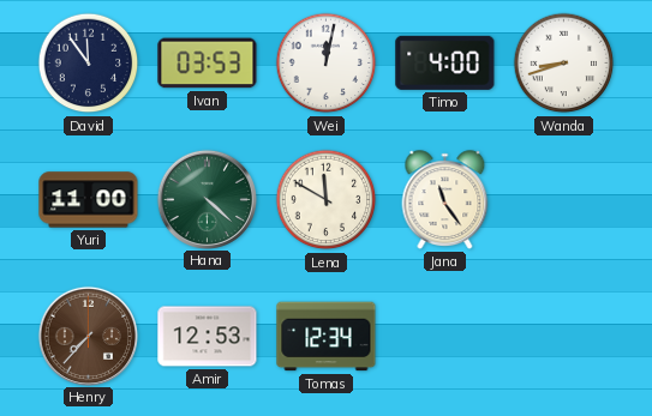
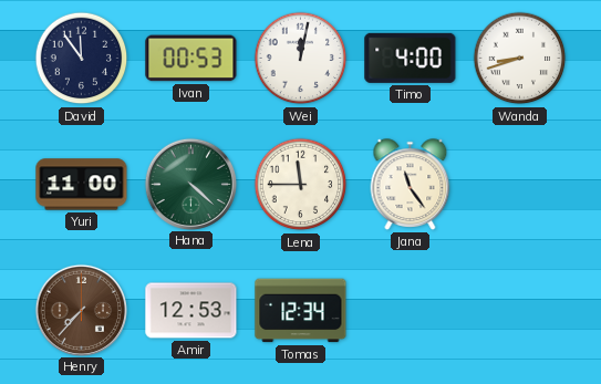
Ivan: 03:53 -> 00:53 (191, 59)
Lena: 11:50 -> 11:45 (301, 185)
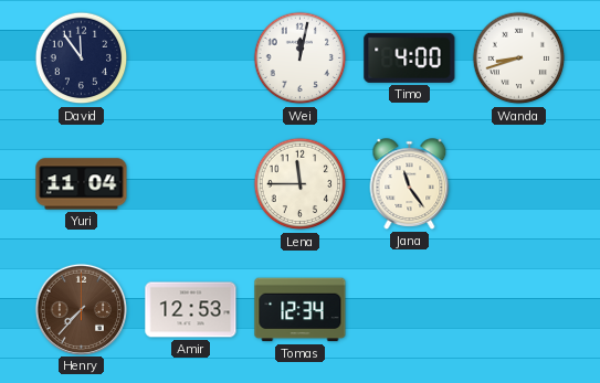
Ivan: 00:53 -> none (191, 59)
Yuri: 11:00 -> 11:04 (82, 184)
Hana: 4:22 -> none (190, 184)
